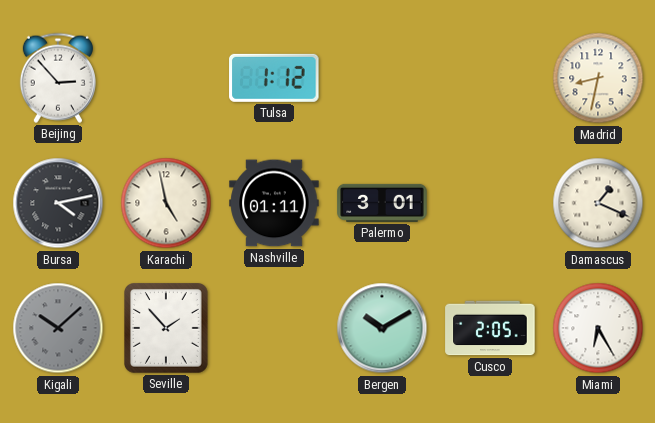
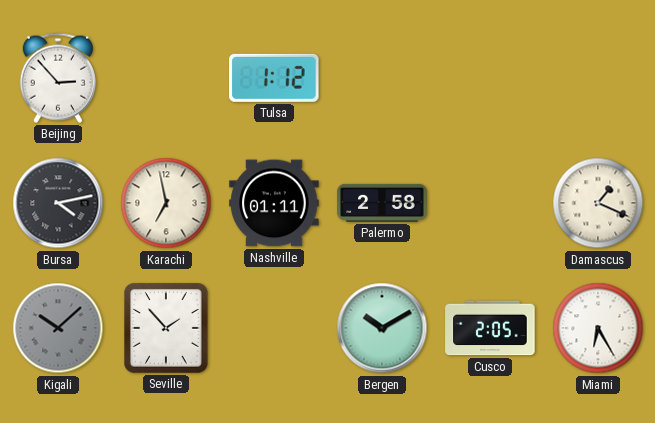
Madrid: 8:32 -> none (598, 78)
Karachi: 4:58 -> 6:58 (166, 203)
Palermo: 3:01 -> 2:58 (382, 203)
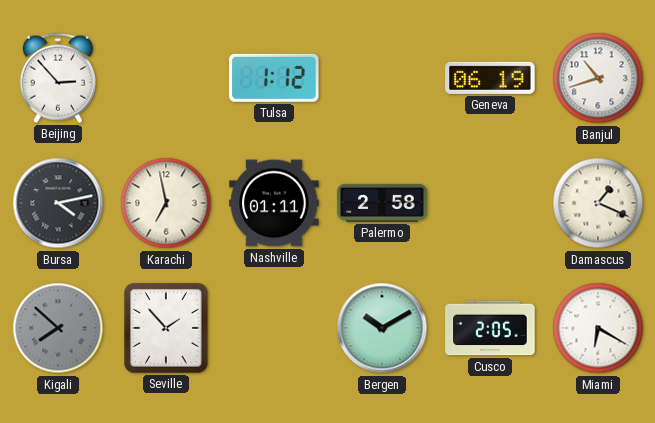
Geneva: none -> 06:19 (490, 78)
Banjul: none -> 10:42 (598, 78)
Kigali: 10:08 -> 7:52 (58, 328)
Miami: 6:25 -> 6:20 (598, 328)
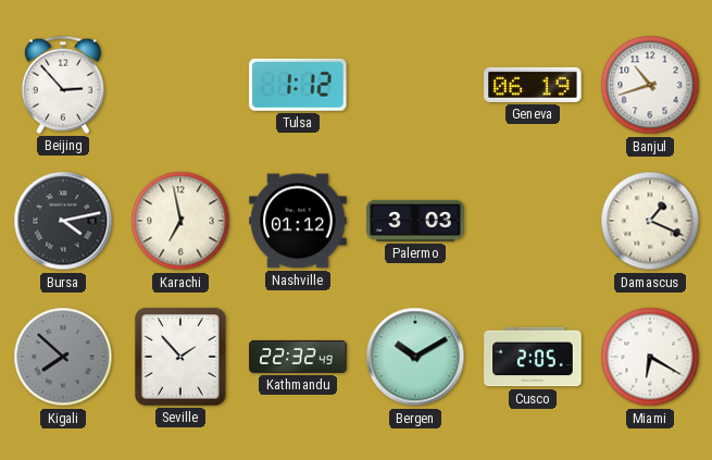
Nashville: 01:11 -> 01:12 (298, 221)
Palermo: 2:58 -> 3:03 (415, 221)
Kathmandu: none -> 22:32 (298, 357)
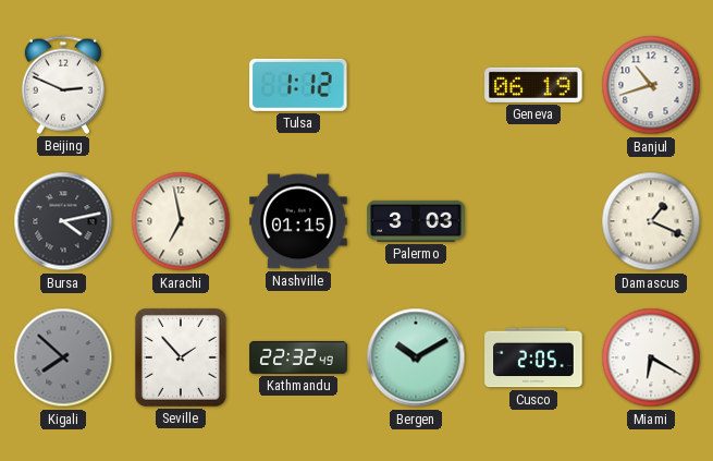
Beijing: 2:53 -> 2:49 (63, 85)
Nashville: 01:12 -> 01:15 (298, 221)
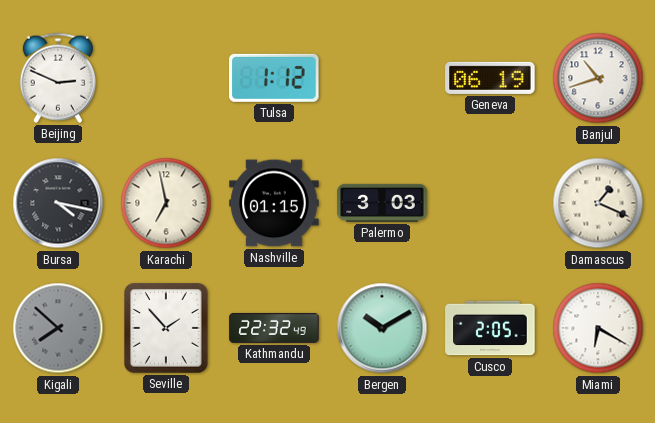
Bursa: 4:13 -> 4:17 (58, 203)
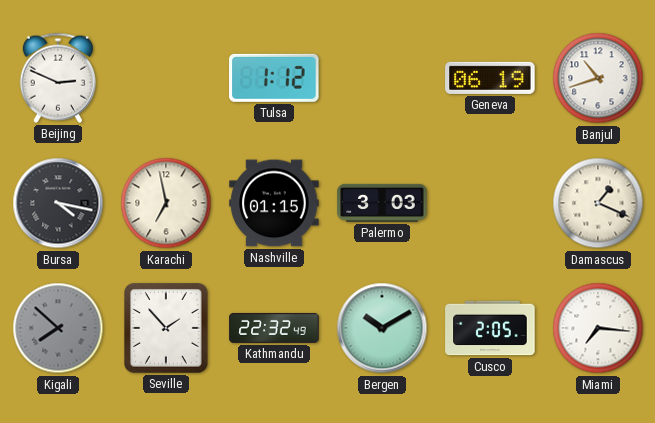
Miami: 6:20 -> 7:16 (598, 328)
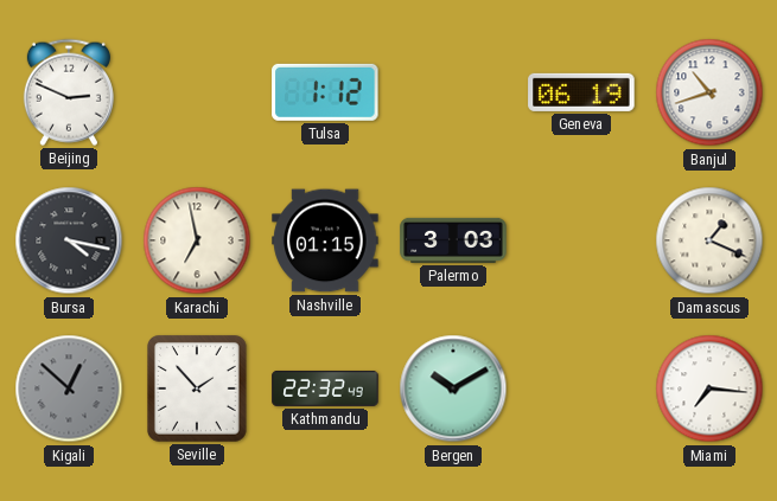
Kigali: 7:52 -> 12:52 (69, 388)
Cusco: 2:05 -> none (490, 328)
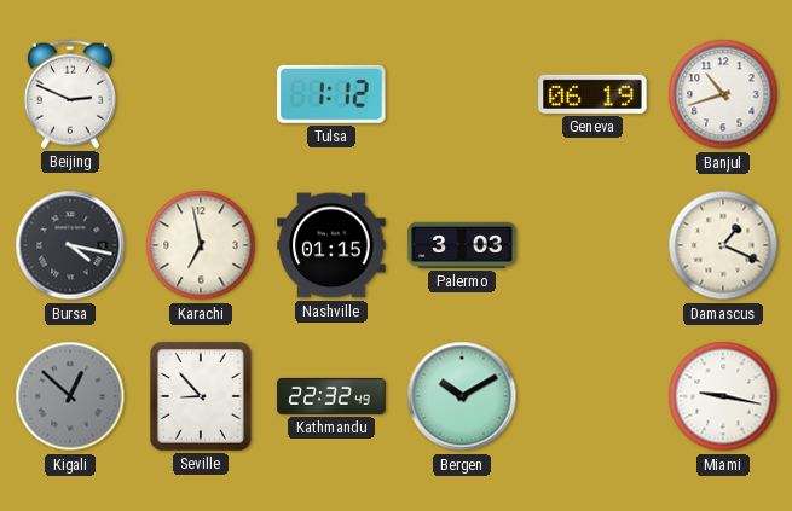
Seville: 1:53 -> 8:53 (202, 397)
Miami: 7:16 -> 9:17 (723, 396)
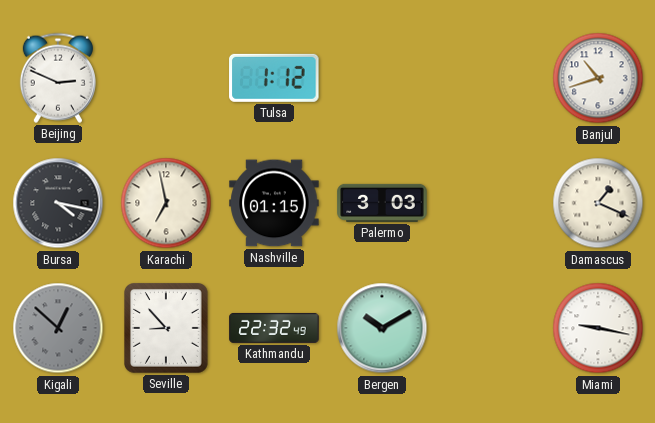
Geneva: 06:19 -> none (592, 94)
